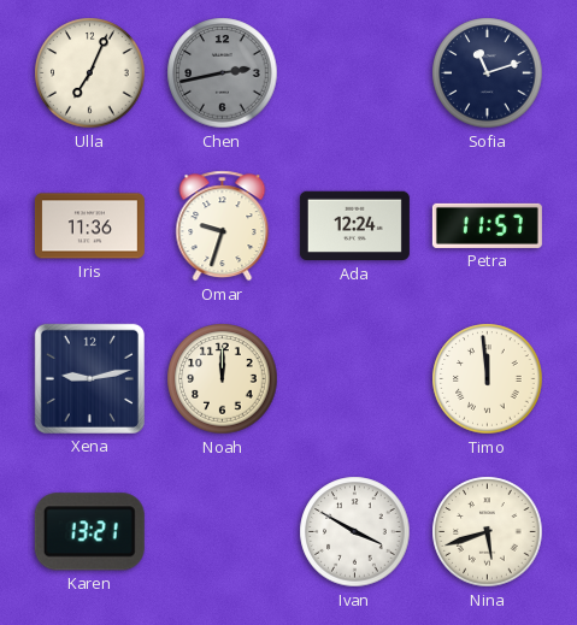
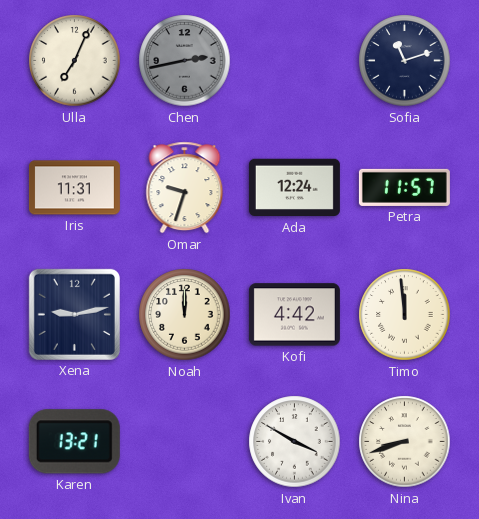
Iris: 11:36 -> 11:31 (74, 188)
Kofi: none -> 4:42 (294, 315)
Nina: 5:42 -> 8:42 (405, 442)
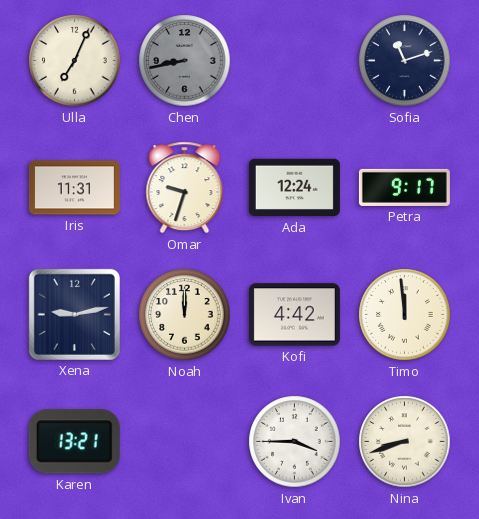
Chen: 2:43 -> 8:43 (185, 61)
Petra: 11:57 -> 9:17 (404, 187)
Ivan: 3:50 -> 3:45 (295, 442)
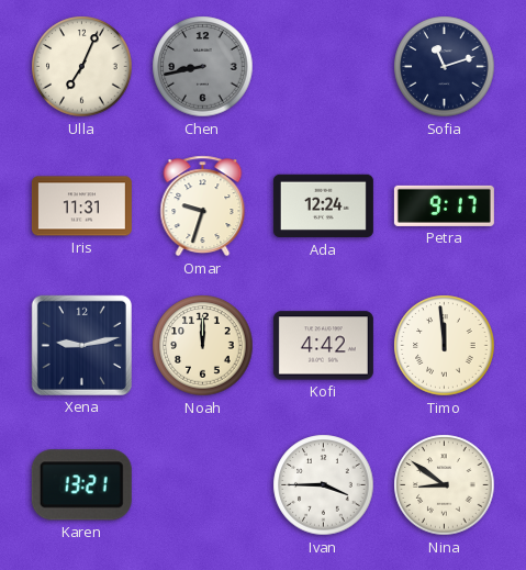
Nina: 8:42 -> 8:51 (445, 485)
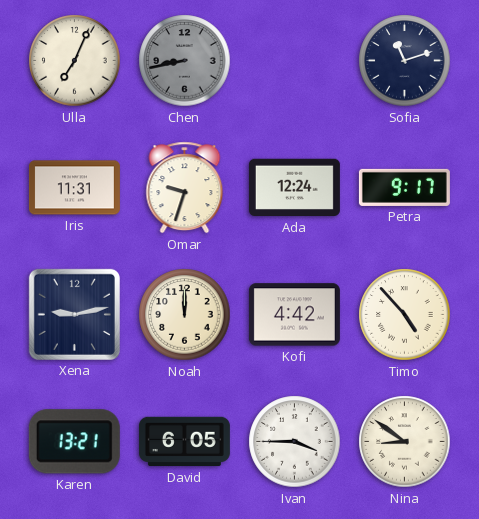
Timo: 11:59 -> 4:53 (405, 315)
David: none -> 6:05 (184, 442)
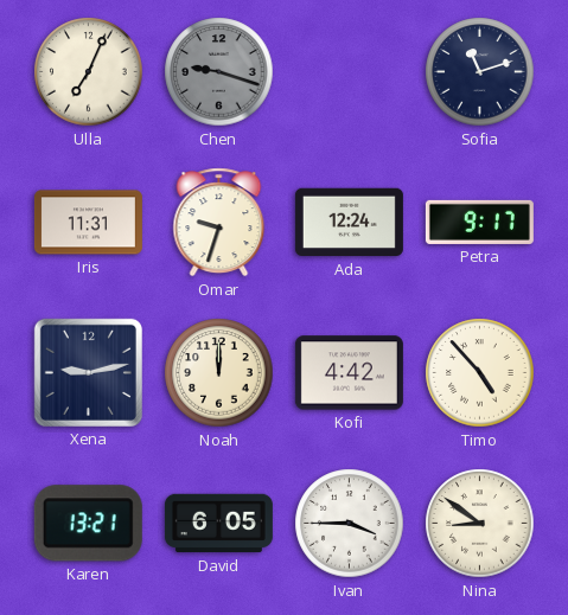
Chen: 8:43 -> 9:18 (219, 72)
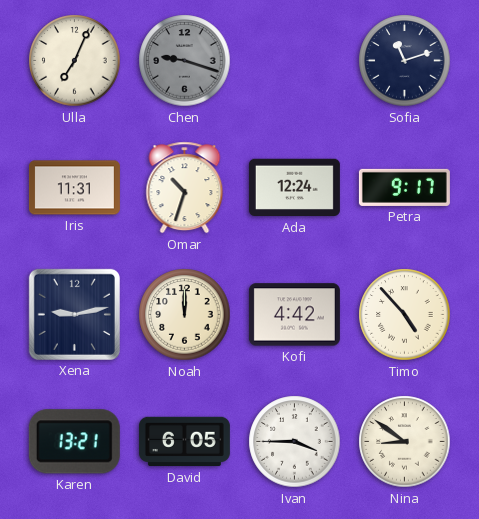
Omar: 9:33 -> 10:33 (185, 188)
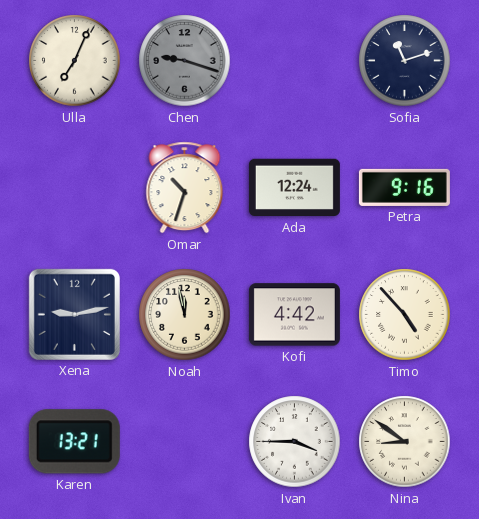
Iris: 11:31 -> none (74, 188)
Petra: 9:17 -> 9:16 (404, 187)
Noah: 12:00 -> 11:58 (185, 315)
David: 6:05 -> none (184, 442)
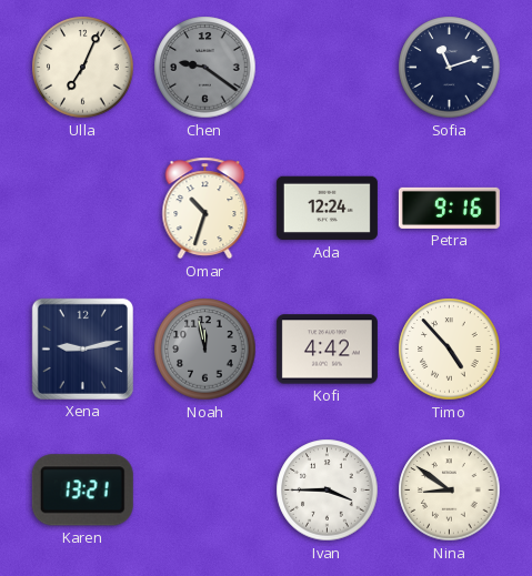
Chen: 9:18 -> 9:21 (205, 68)
Noah dial: cream -> grey (205, 350)
